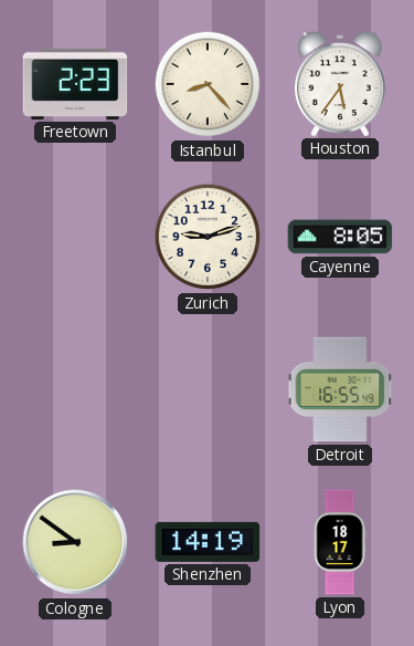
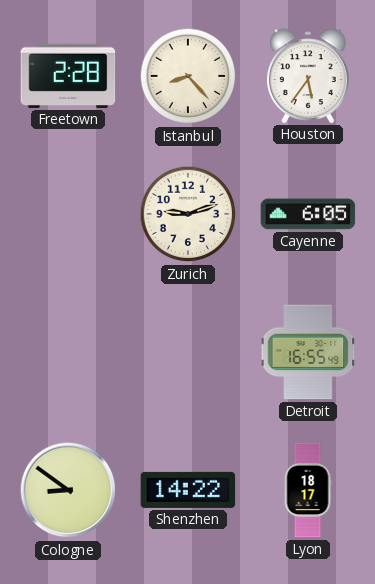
Freetown: 2:23 -> 2:28 (68, 76)
Cayenne: 8:05 -> 6:05 (308, 214)
Shenzhen: 14:19 -> 14:22 (188, 490)
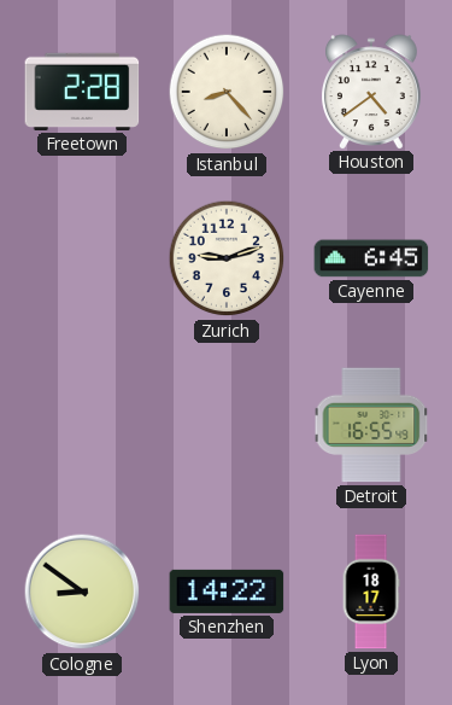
Houston: 5:36 -> 4:39 (372, 92)
Cayenne: 6:05 -> 6:45 (371, 258)
